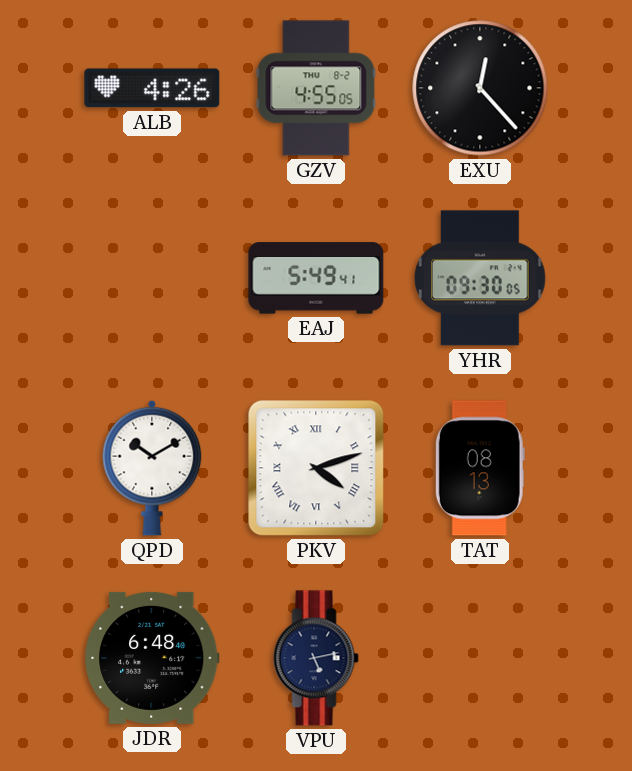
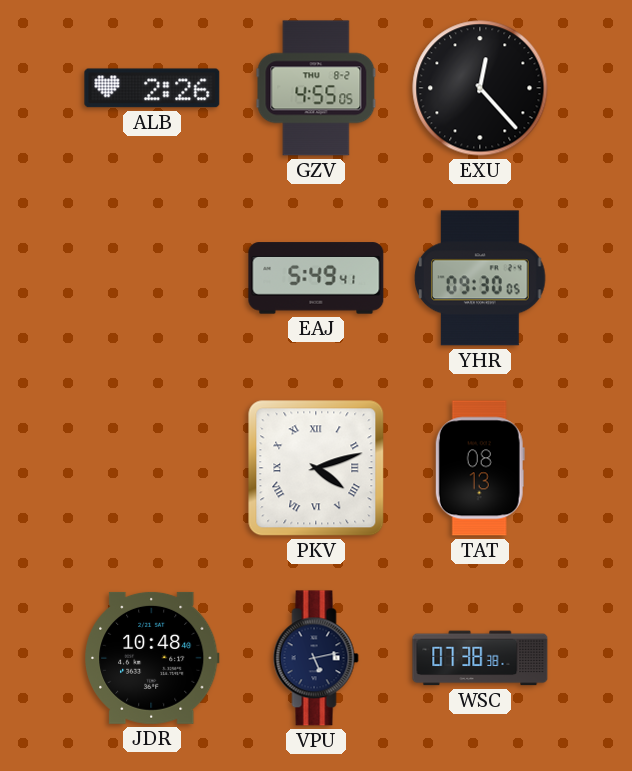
ALB: 4:26 -> 2:26 (152, 88)
QPD: 10:10 -> none (152, 468)
JDR: 6:48 -> 10:48 (152, 658)
WSC: none -> 07:38 (480, 658)
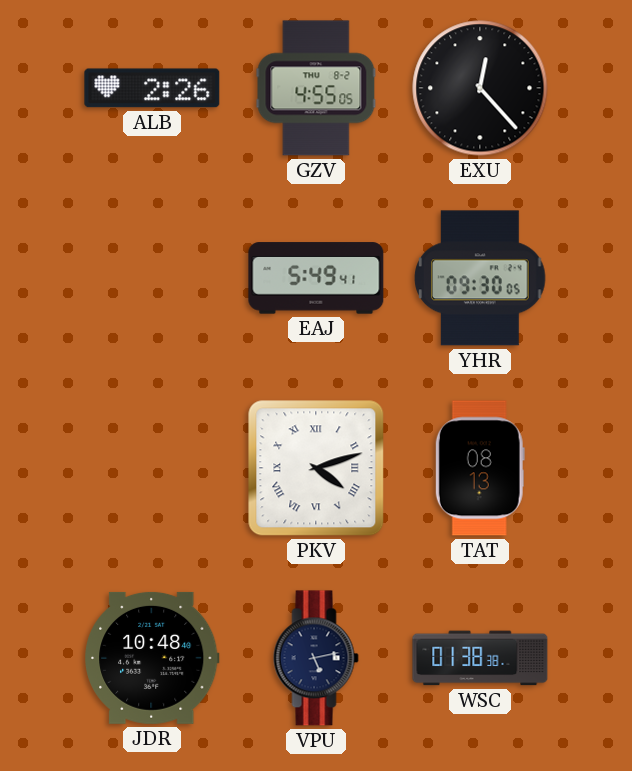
WSC: 07:38 -> 01:38 (480, 658)
